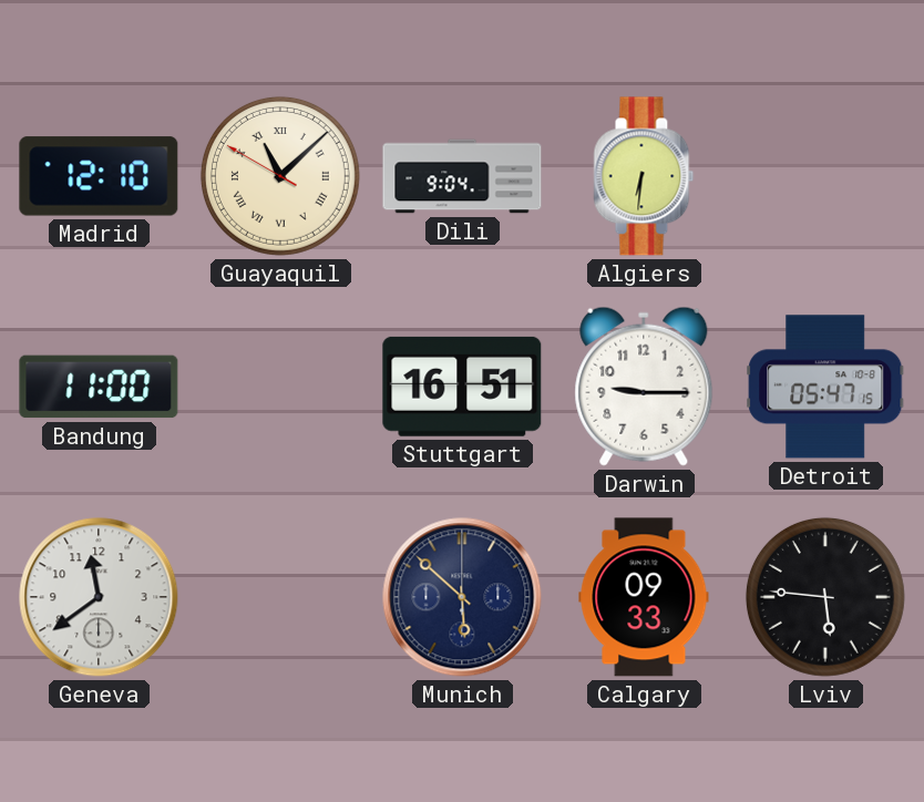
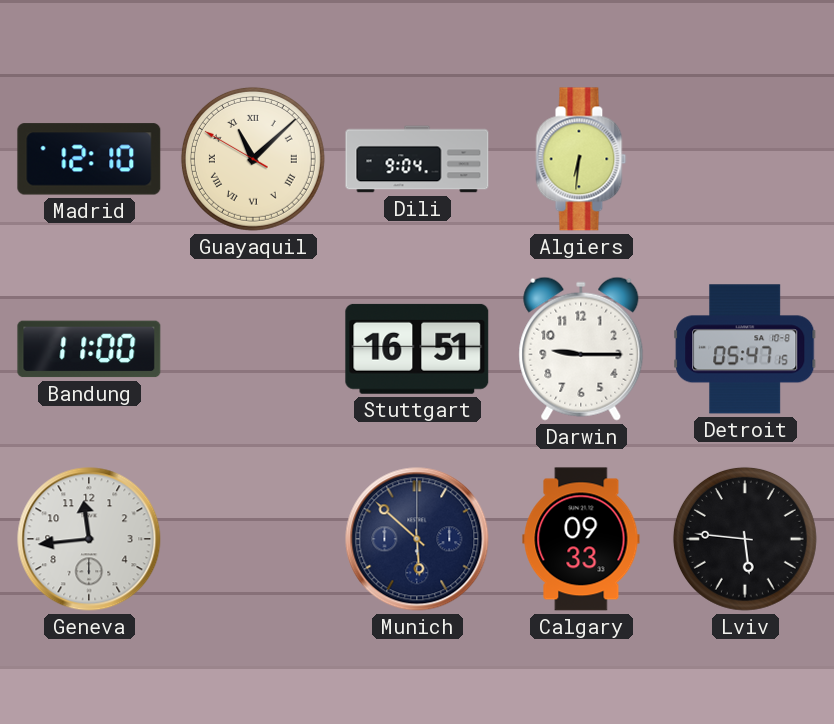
Geneva: 11:39 -> 11:44 (89, 539)
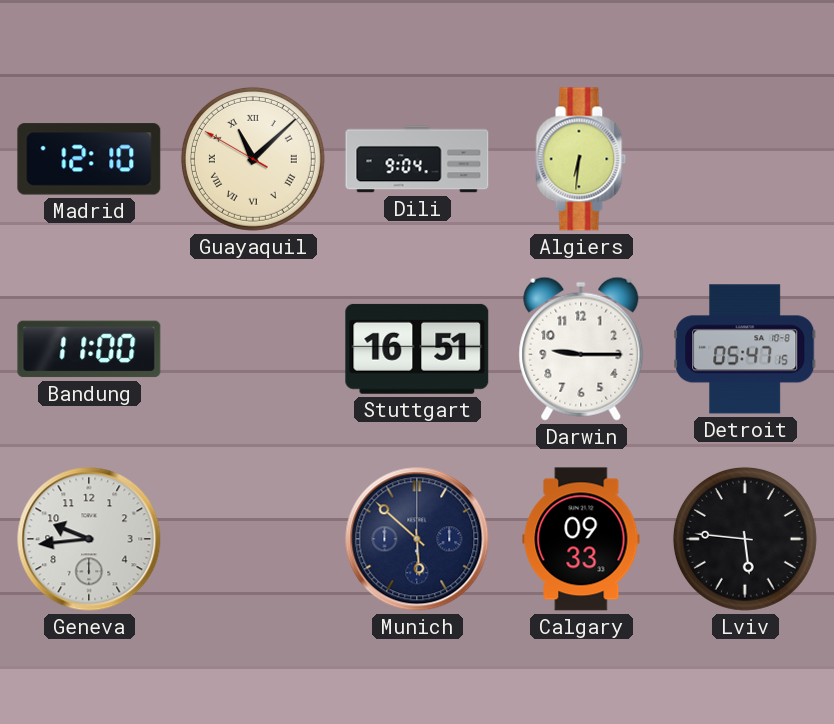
Geneva: 11:44 -> 9:44 (89, 539)
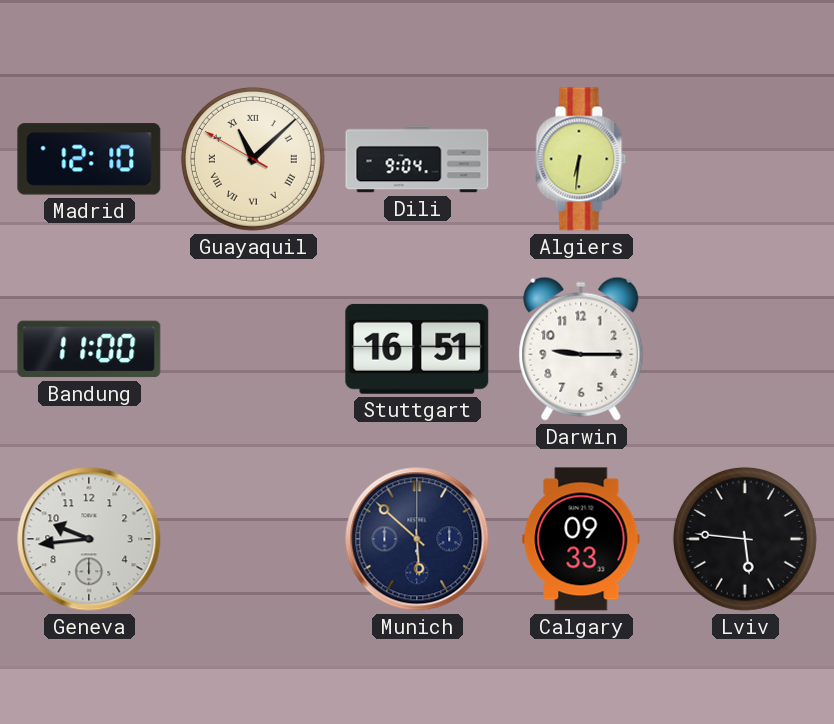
Detroit: 05:47 -> none (745, 349)
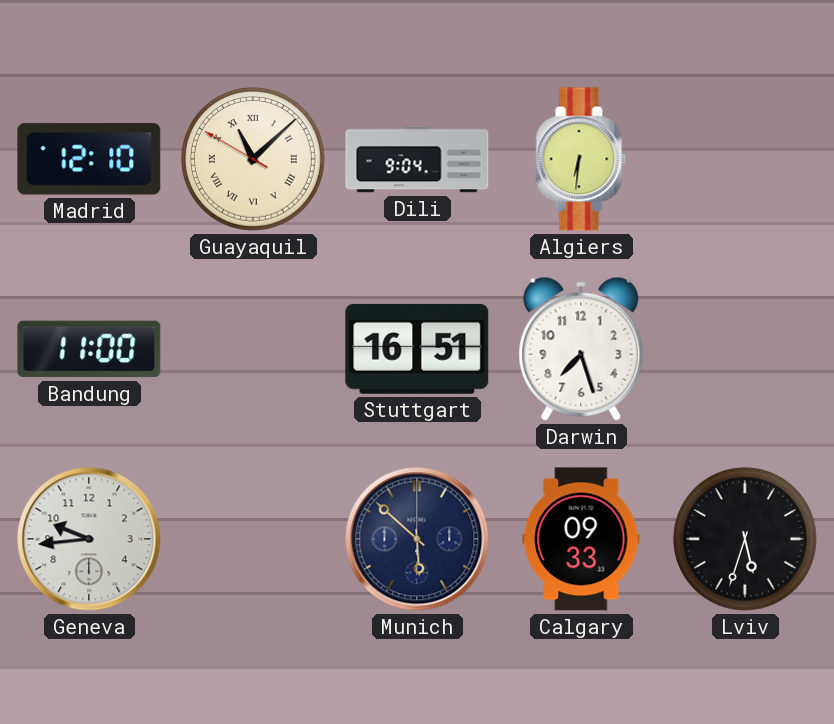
Darwin: 9:15 -> 7:27 (581, 349)
Lviv: 5:46 -> 5:33 (745, 539)
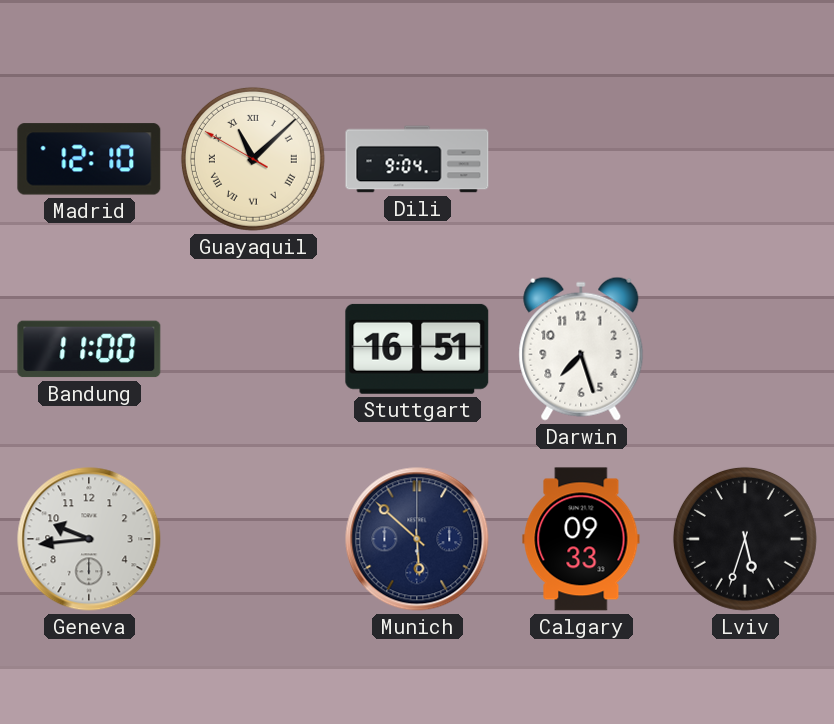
Algiers: 6:31 -> none (581, 159)
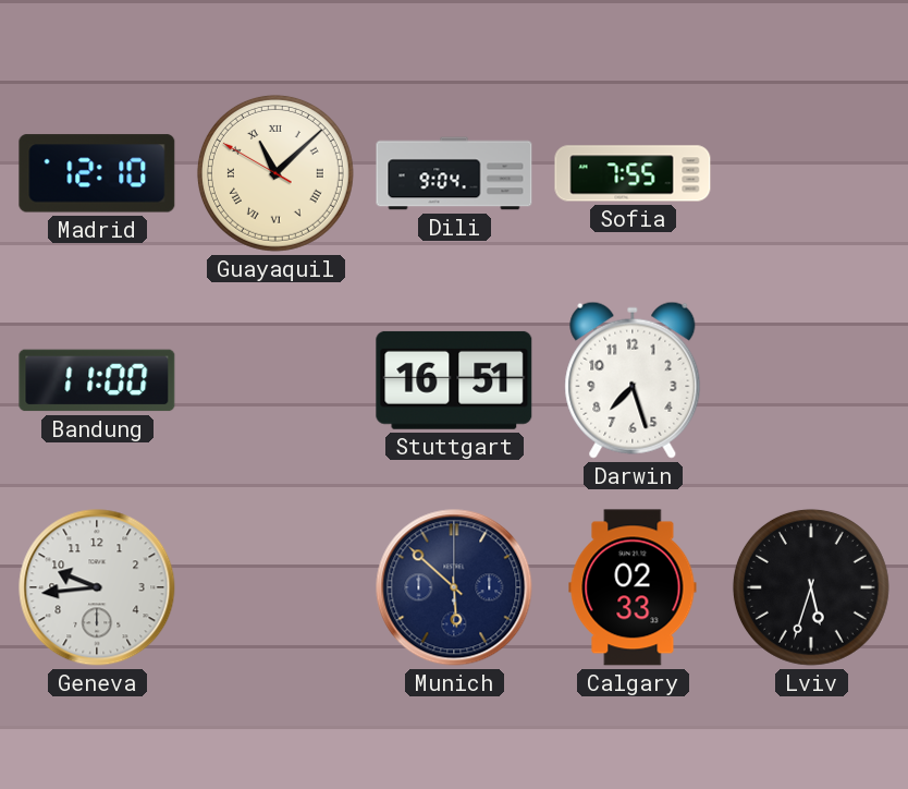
Sofia: none -> 7:55 (633, 173)
Calgary: 09:33 -> 02:33 (633, 587)
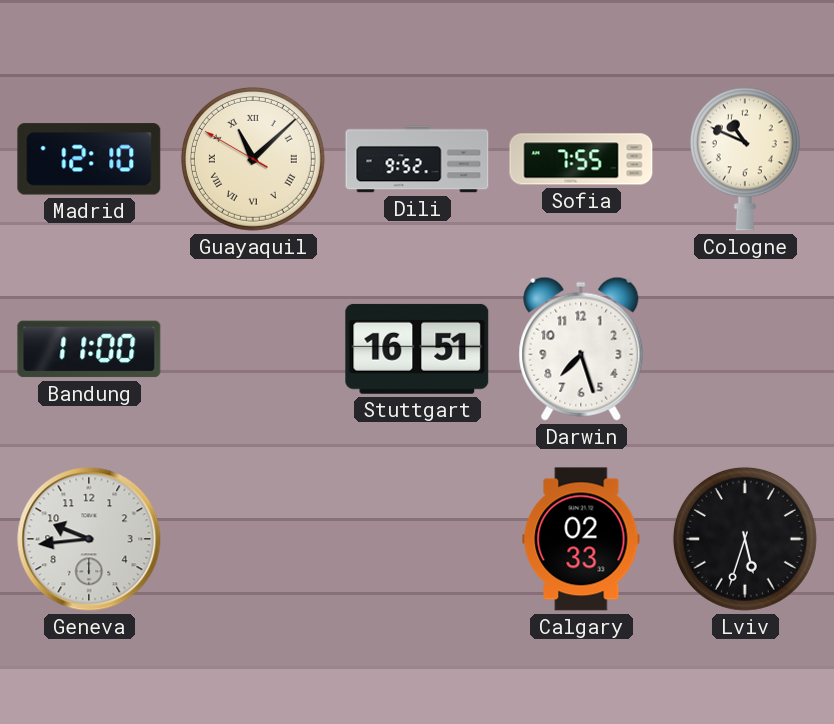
Dili: 9:04 -> 9:52 (417, 159)
Cologne: none -> 10:49 (745, 159)
Munich: 5:52 -> none (454, 587)
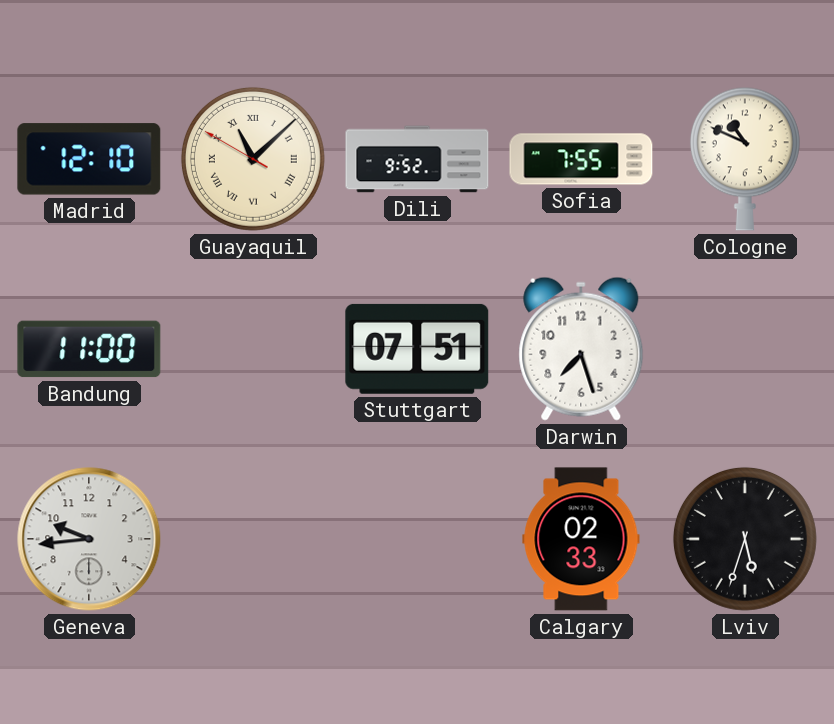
Stuttgart: 16:51 -> 07:51 (417, 349)
